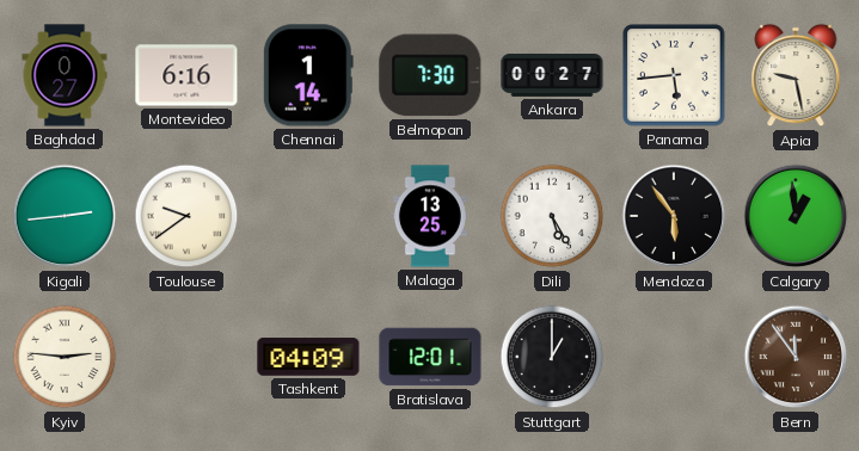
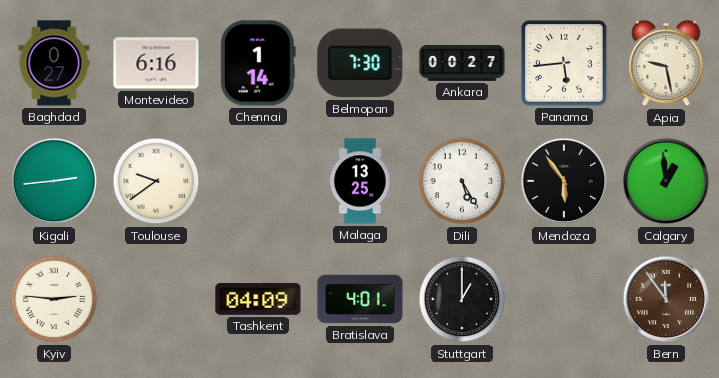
Bratislava: 12:01 -> 4:01 (360, 299)
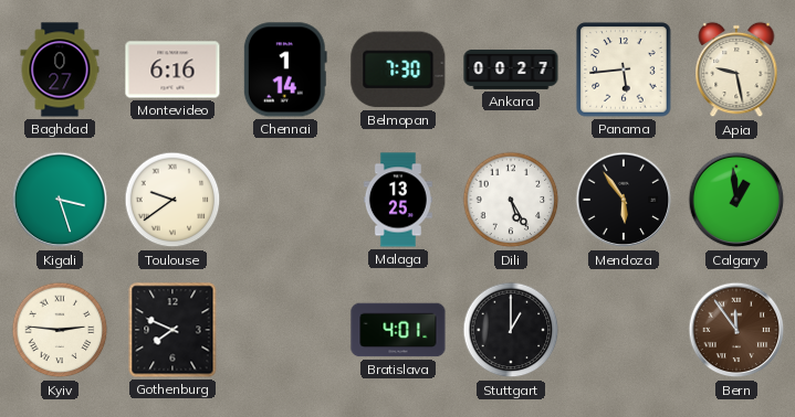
Kigali: 2:44 -> 3:27 (60, 200)
Gothenburg: none -> 7:49 (172, 330)
Tashkent: 04:09 -> none (258, 299)
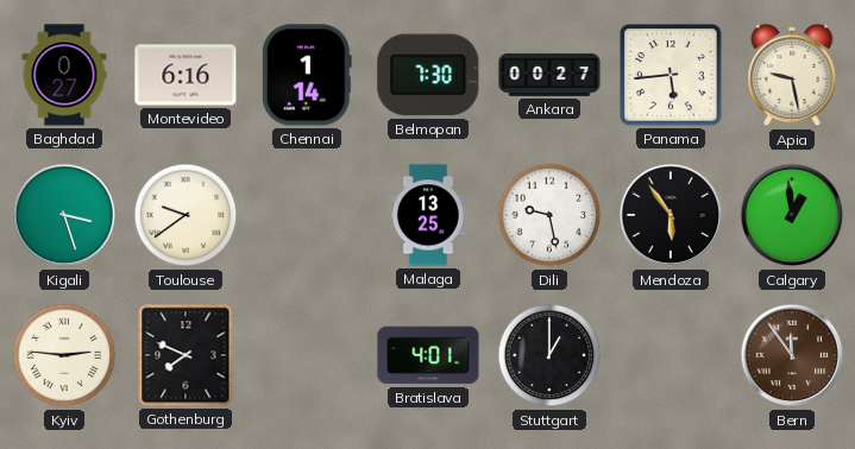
Dili: 5:25 -> 9:28 (549, 215)
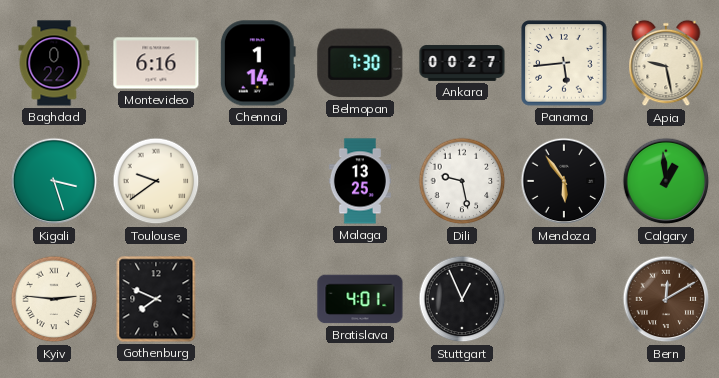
Baghdad: 0:27 -> 0:22 (54, 63)
Stuttgart: 1:00 -> 12:56 (462, 299)
Bern: 11:54 -> 12:10 (666, 299)
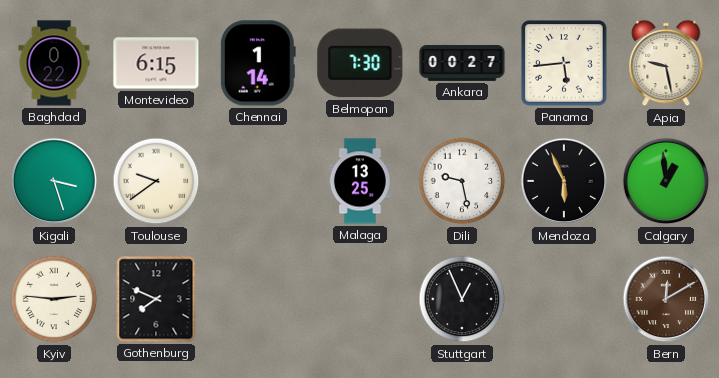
Montevideo: 6:16 -> 6:15 (156, 63)
Mendoza: 5:54 -> 5:56 (564, 181)
Bratislava: 4:01 -> none (360, 299)
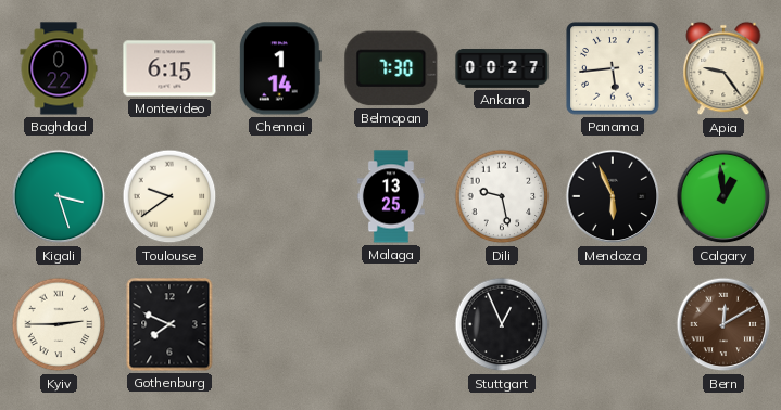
Apia: 9:28 -> 9:24 (723, 68)
Kyiv: 2:46 -> 2:45 (59, 324)
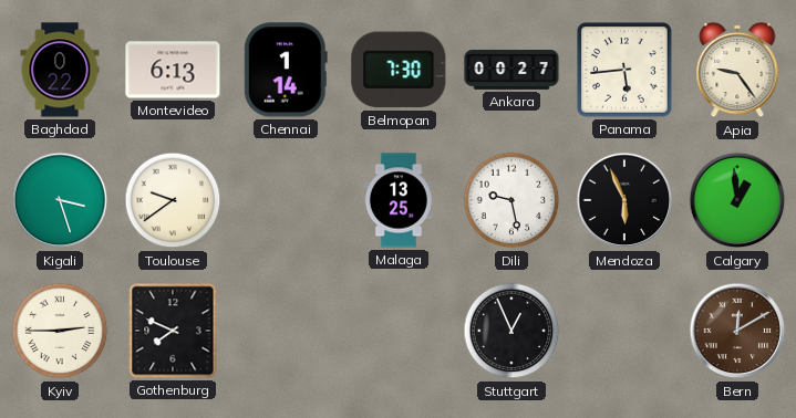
Montevideo: 6:15 -> 6:13 (173, 70)
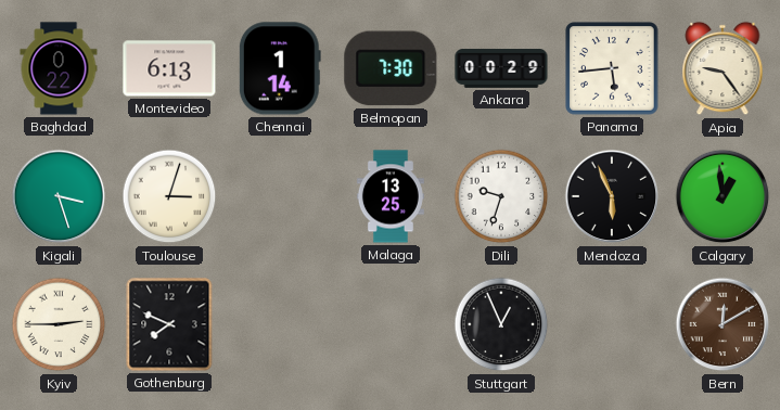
Ankara: 00:27 -> 00:29 (501, 69)
Toulouse: 9:39 -> 3:03 (169, 196)
Dili: 9:28 -> 9:33 (501, 196)
